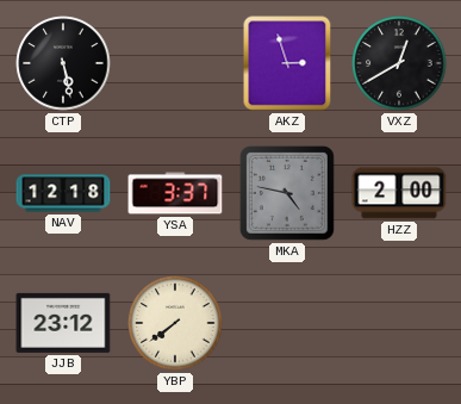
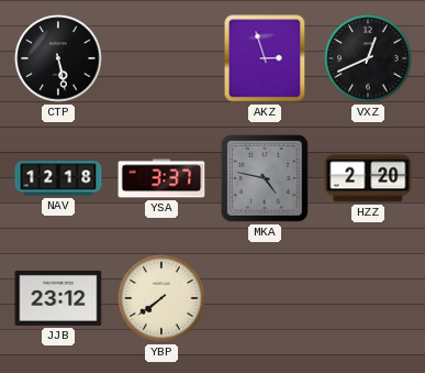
VXZ: 12:40 -> 12:41 (368, 58)
HZZ: 2:00 -> 2:20 (368, 178)
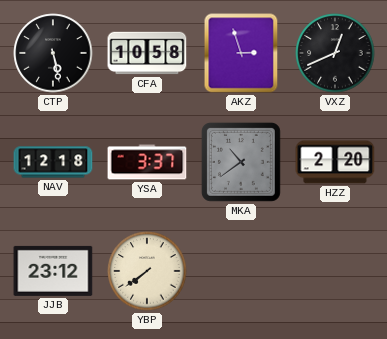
CFA: none -> 10:58 (147, 53)
MKA: 4:47 -> 10:39 (241, 162)
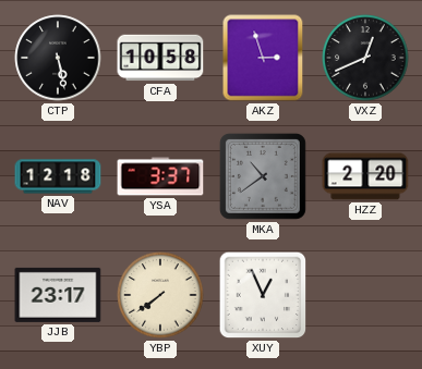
JJB: 23:12 -> 23:17 (58, 295)
XUY: none -> 12:56 (263, 295)
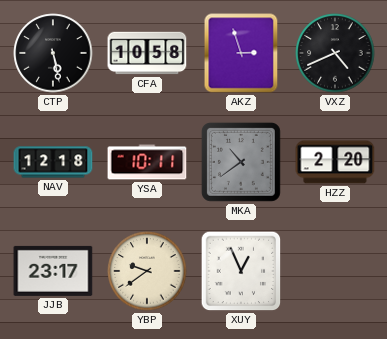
VXZ: 12:41 -> 4:41 (335, 53)
YSA: 3:37 -> 10:11 (147, 162)
YBP: 7:39 -> 9:39 (147, 271)
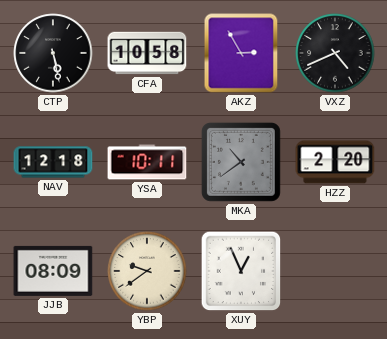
AKZ: 2:57 -> 2:55 (241, 53)
JJB: 23:17 -> 08:09 (53, 271)
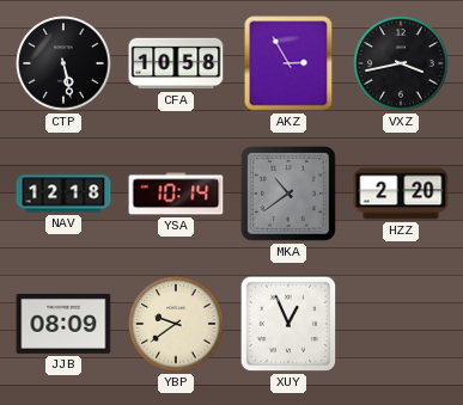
VXZ: 4:41 -> 3:43 (401, 63)
YSA: 10:11 -> 10:14 (176, 194)
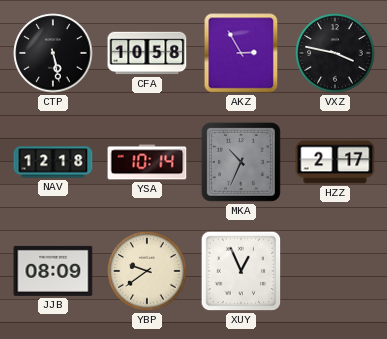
VXZ: 3:43 -> 3:47 (335, 53)
MKA: 10:39 -> 10:34 (241, 162)
HZZ: 2:20 -> 2:17 (335, 162)
